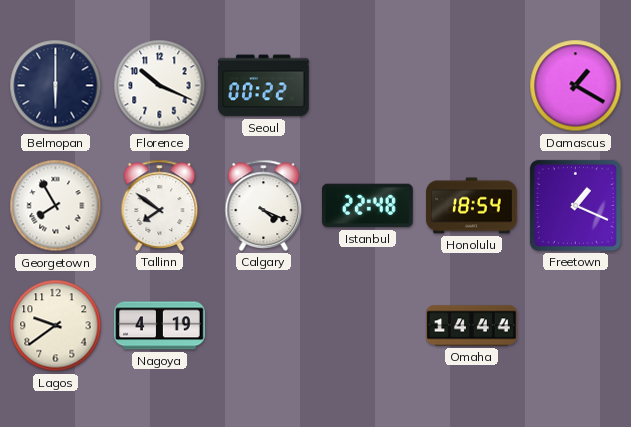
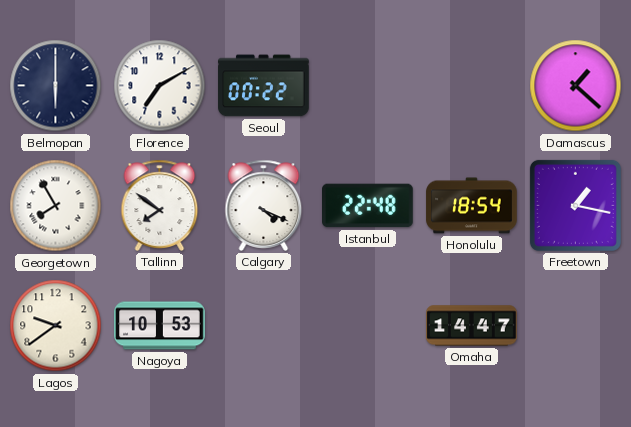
Florence: 10:19 -> 7:10 (160, 86)
Damascus: 1:20 -> 1:22 (576, 86)
Freetown: 1:19 -> 1:17 (575, 205)
Nagoya: 4:19 -> 10:53 (160, 326)
Omaha: 14:44 -> 14:47 (472, 326)
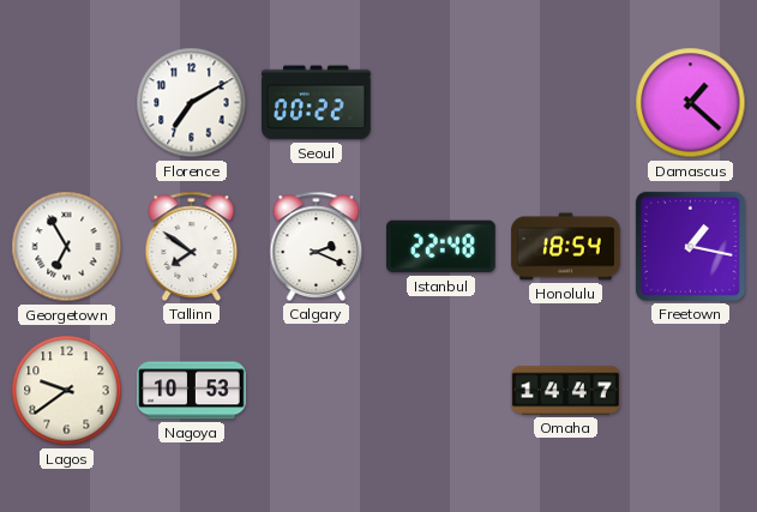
Belmopan: 6:00 -> none (56, 86)
Georgetown: 7:55 -> 6:55 (67, 247)
Calgary: 4:19 -> 2:19 (317, 246)
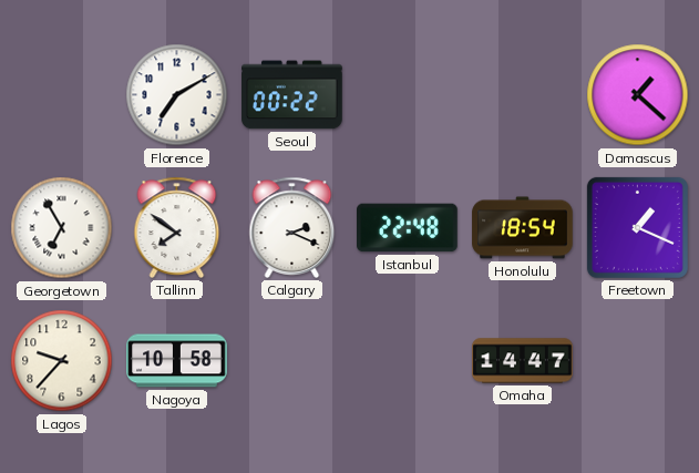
Freetown: 1:17 -> 1:19 (637, 227)
Lagos: 9:39 -> 9:37 (62, 361)
Nagoya: 10:53 -> 10:58 (177, 361)
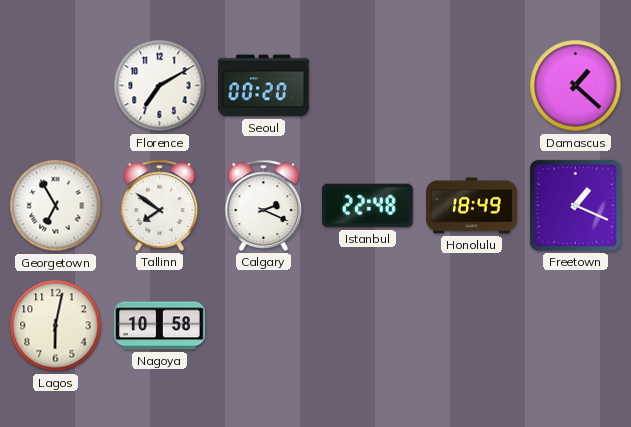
Seoul: 00:22 -> 00:20 (264, 86)
Honolulu: 18:54 -> 18:49 (472, 206)
Lagos: 9:37 -> 6:02 (56, 326)
Omaha: 14:47 -> none (523, 361)
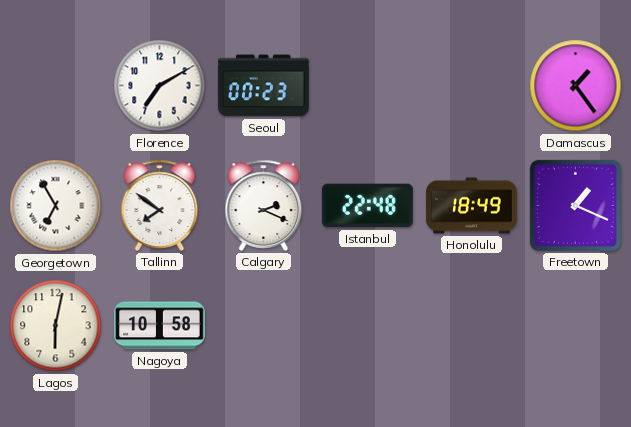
Seoul: 00:20 -> 00:23 (264, 86)
Damascus: 1:22 -> 1:24 (576, 86)
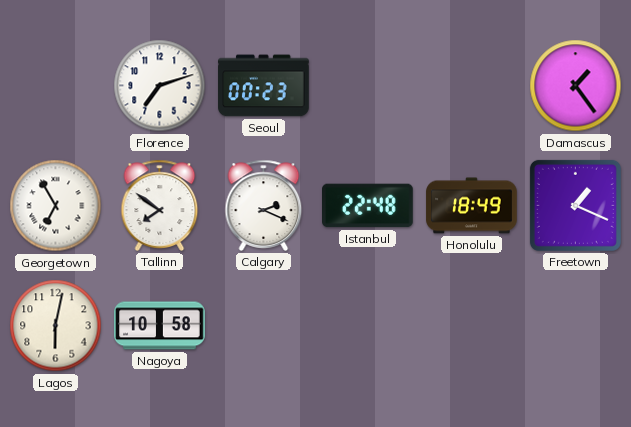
Florence: 7:10 -> 7:12 (160, 86)
